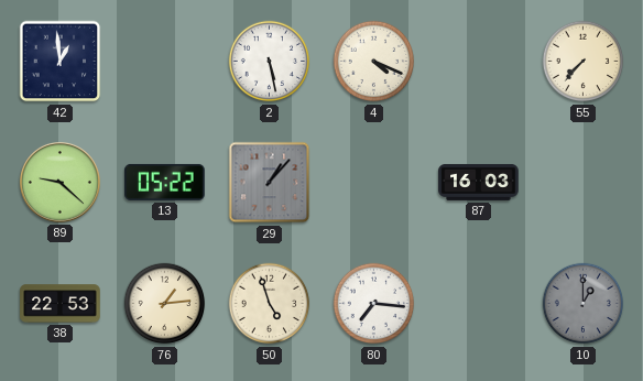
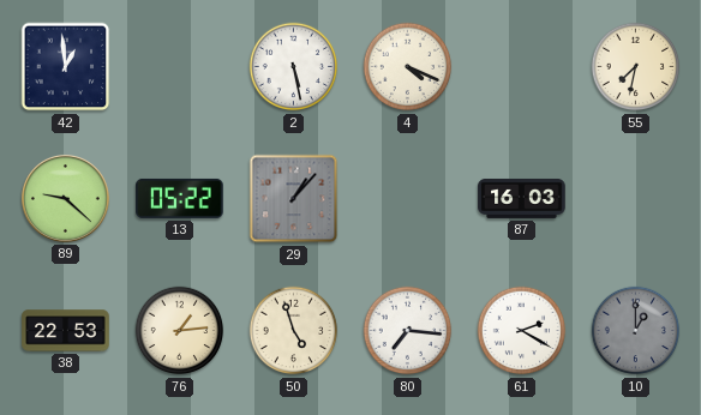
55: 7:37 -> 7:32 (636, 67)
61: none -> 2:20 (522, 331)
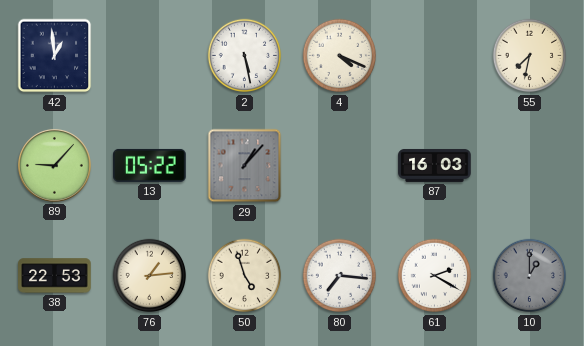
89: 9:22 -> 9:07 (54, 165)
